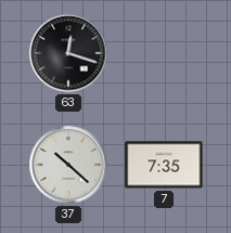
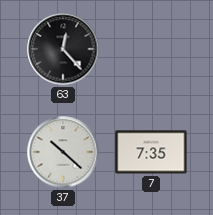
63: 12:18 -> 12:23 (63, 49)
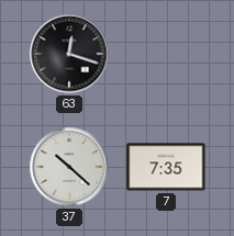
63: 12:23 -> 12:18 (69, 54)
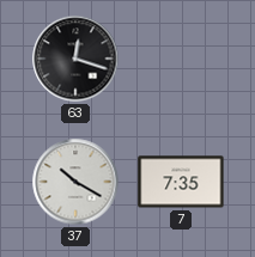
37: 10:22 -> 10:20 (75, 182)
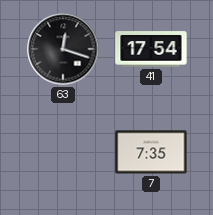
41: none -> 17:54 (151, 49)
37: 10:20 -> none (75, 182)
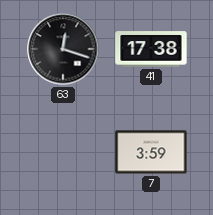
41: 17:54 -> 17:38 (151, 49)
7: 7:35 -> 3:59 (151, 152)
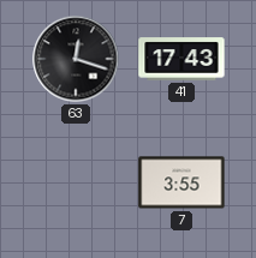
41: 17:38 -> 17:43 (181, 59)
7: 3:59 -> 3:55 (181, 182)
